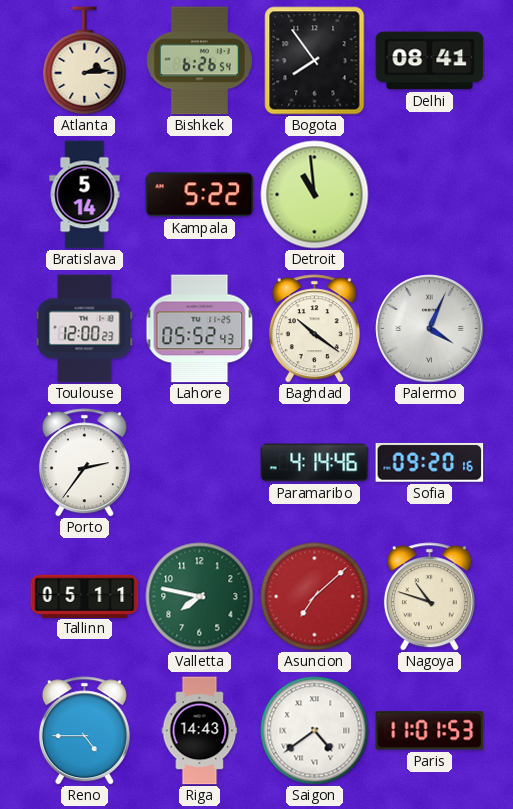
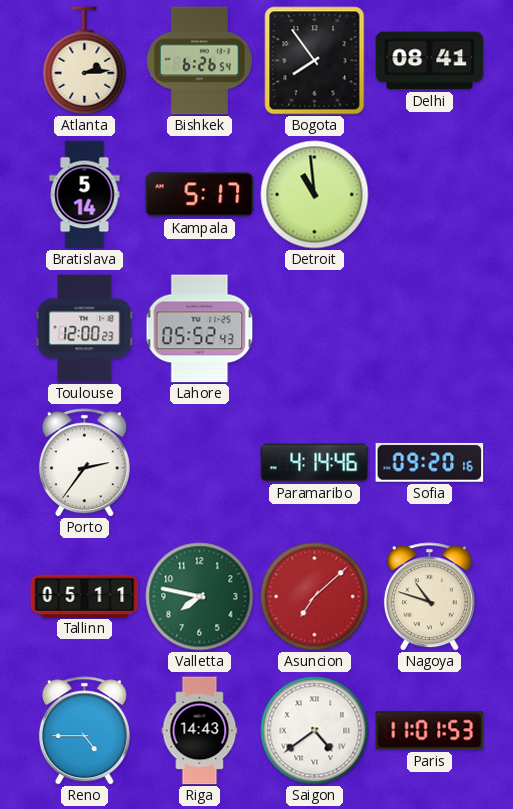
Kampala: 5:22 -> 5:17 (200, 195)
Baghdad: 10:21 -> none (314, 329)
Palermo: 4:04 -> none (430, 329)
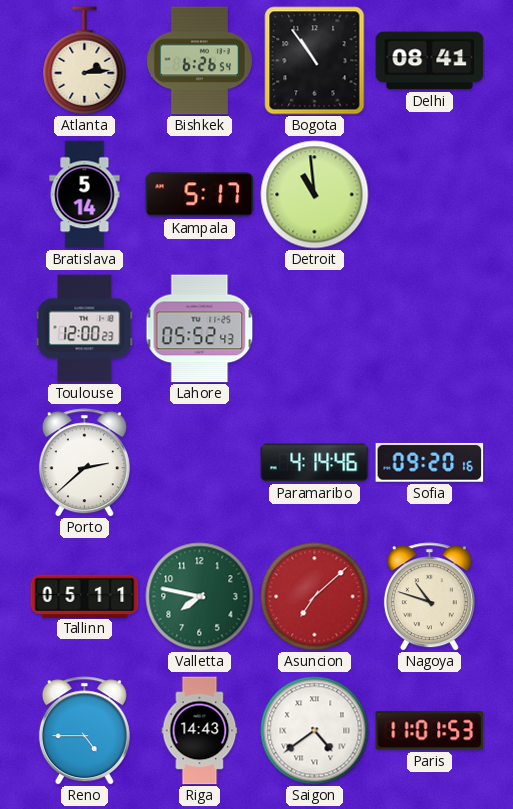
Bogota: 7:54 -> 10:54 (315, 61)
Porto: 2:36 -> 2:38 (84, 463)
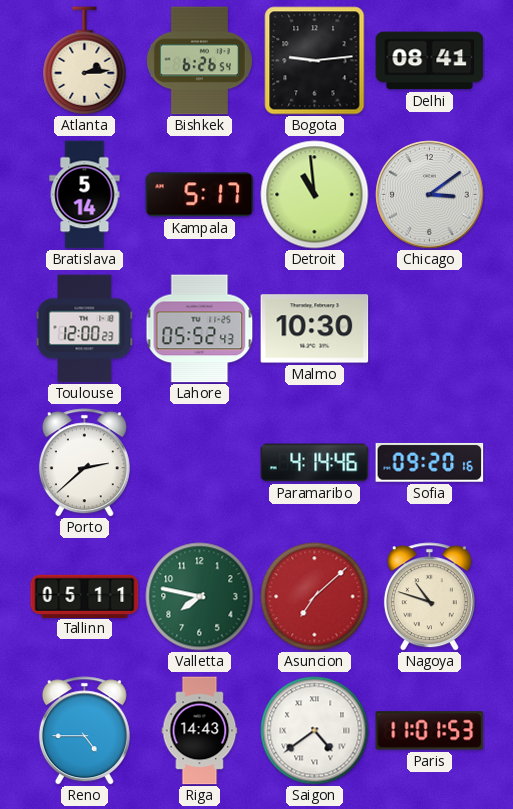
Bogota: 10:54 -> 9:14 (315, 61)
Chicago: none -> 3:09 (430, 195)
Malmo: none -> 10:30 (315, 329)
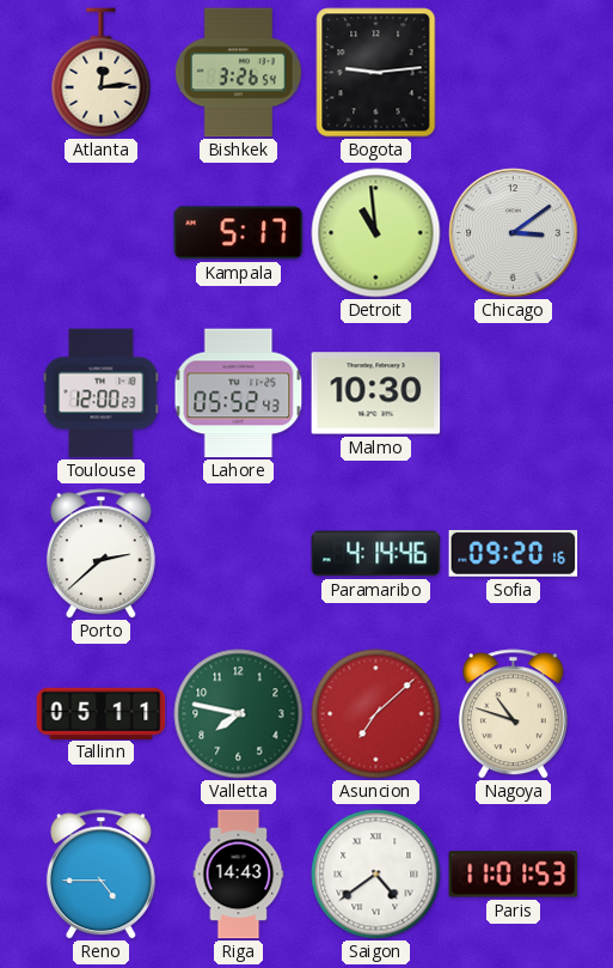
Atlanta: 2:14 -> 12:14 (102, 73)
Bishkek: 6:26 -> 3:26 (238, 73)
Delhi: 08:41 -> none (430, 61)
Bratislava: 5:14 -> none (85, 195)
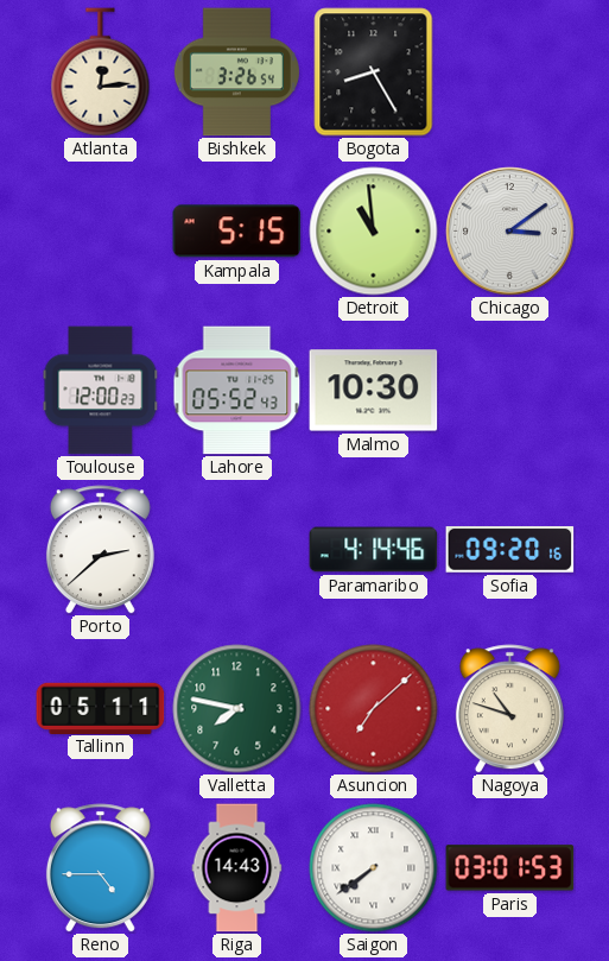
Bogota: 9:14 -> 8:25 (374, 72)
Kampala: 5:17 -> 5:15 (237, 232)
Saigon: 4:39 -> 7:39 (374, 868)
Paris: 11:01 -> 03:01 (510, 868)
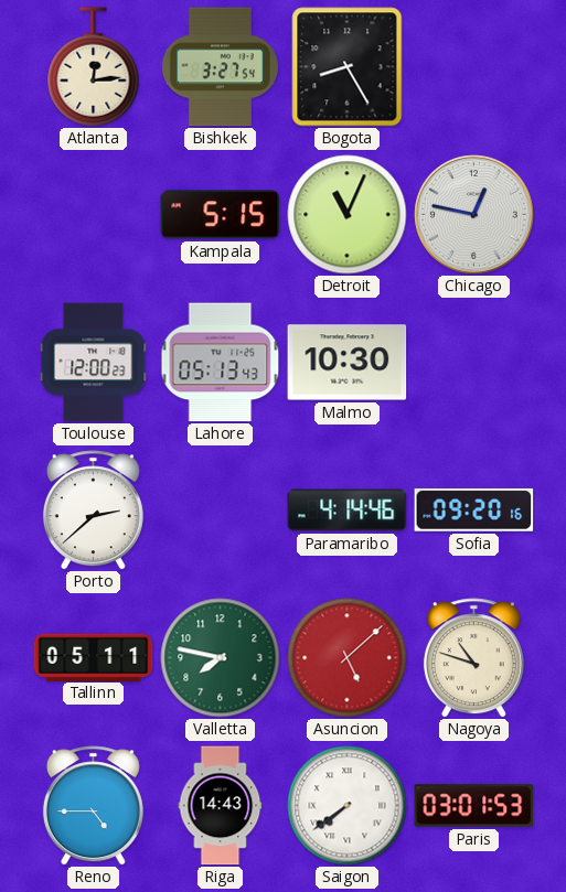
Bishkek: 3:26 -> 3:27 (220, 67)
Detroit: 10:59 -> 11:04 (348, 215)
Chicago: 3:09 -> 12:47 (474, 215)
Lahore: 05:52 -> 05:13 (221, 363)
Asuncion: 7:08 -> 5:08 (348, 658)
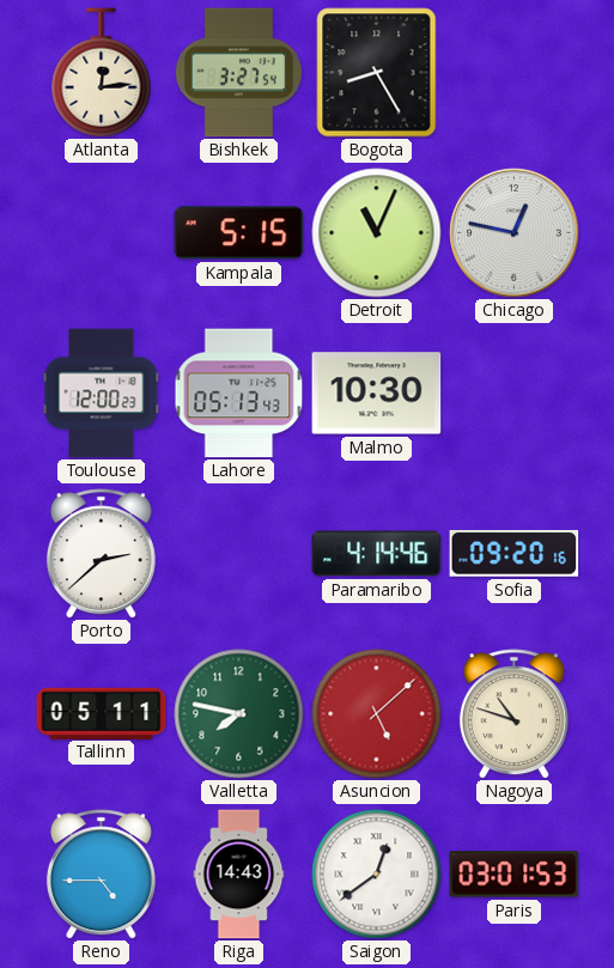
Saigon: 7:39 -> 12:39 (377, 875)
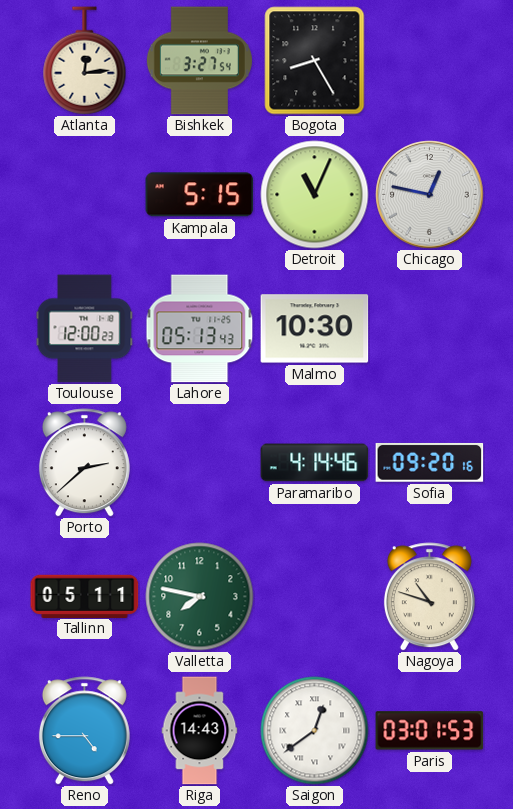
Asuncion: 5:08 -> none (377, 714)
